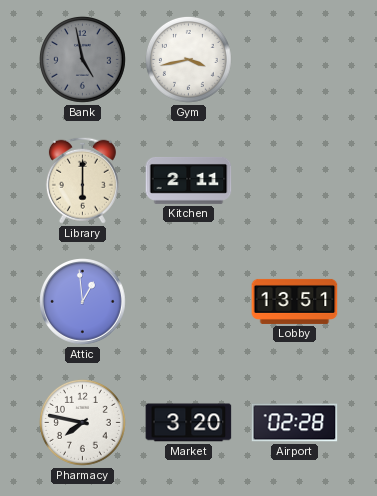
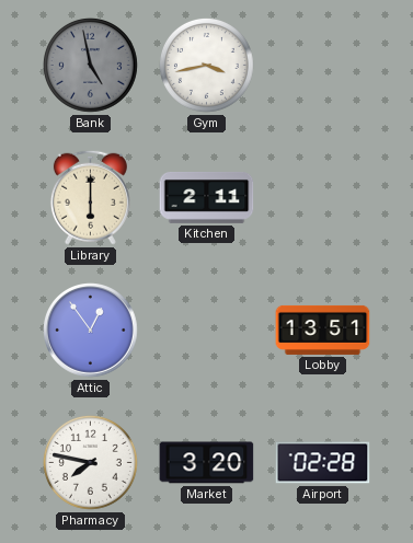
Attic: 12:59 -> 12:54 (91, 331)
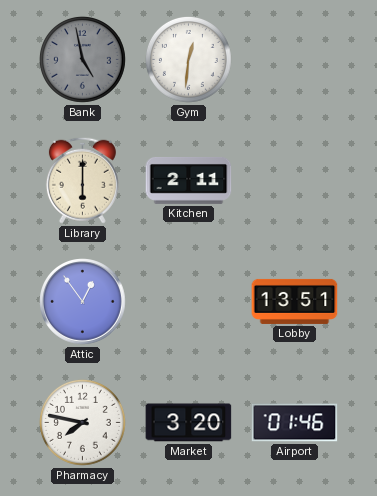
Gym: 3:43 -> 12:31 (188, 59)
Airport: 02:28 -> 01:46 (295, 423)
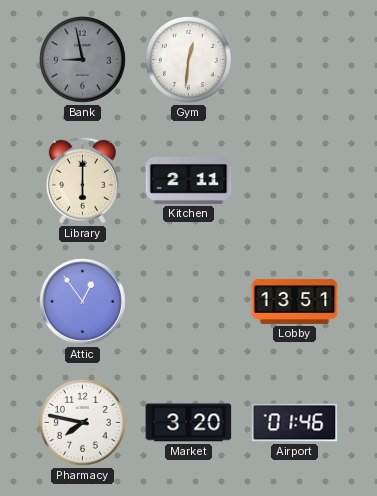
Bank: 4:58 -> 8:58 (82, 59)
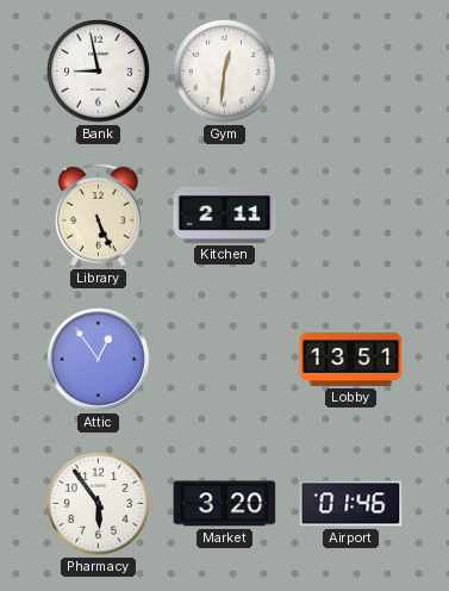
Bank dial: grey -> white (98, 70)
Library: 6:00 -> 5:26 (98, 214)
Pharmacy: 7:47 -> 5:54 (98, 503)
